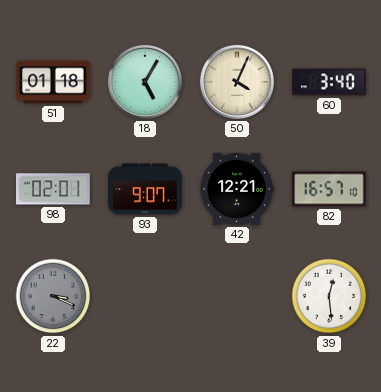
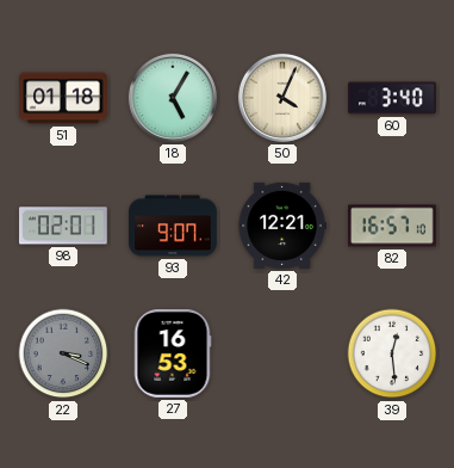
27: none -> 16:53 (173, 355)
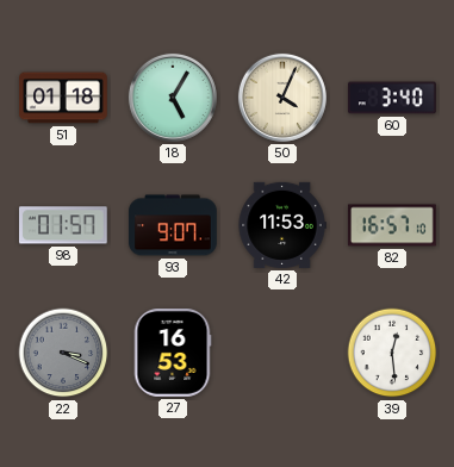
98: 02:01 -> 01:57 (63, 225)
42: 12:21 -> 11:53 (282, 225)
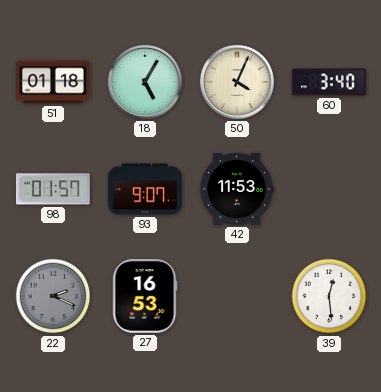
82: 16:57 -> none (392, 225)
22: 3:19 -> 2:19 (53, 296)
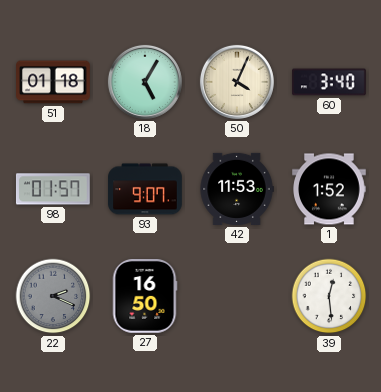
1: none -> 1:52 (329, 189)
27: 16:53 -> 16:50 (145, 297)
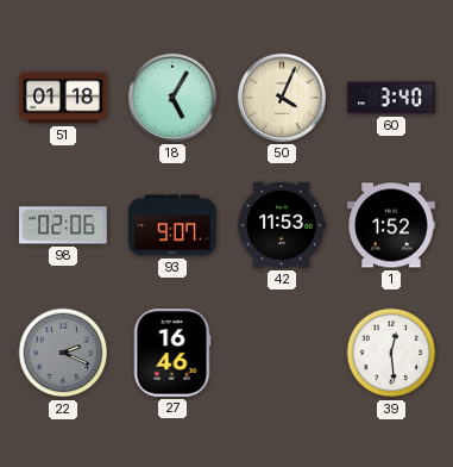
98: 01:57 -> 02:06 (63, 225)
27: 16:50 -> 16:46 (172, 354)
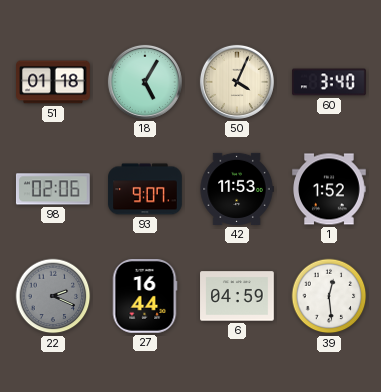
27: 16:46 -> 16:44 (145, 297)
6: none -> 04:59 (237, 296)
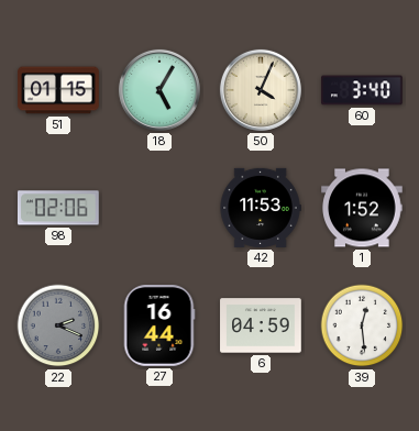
51: 01:18 -> 01:15 (58, 90)
93: 9:07 -> none (145, 189)
